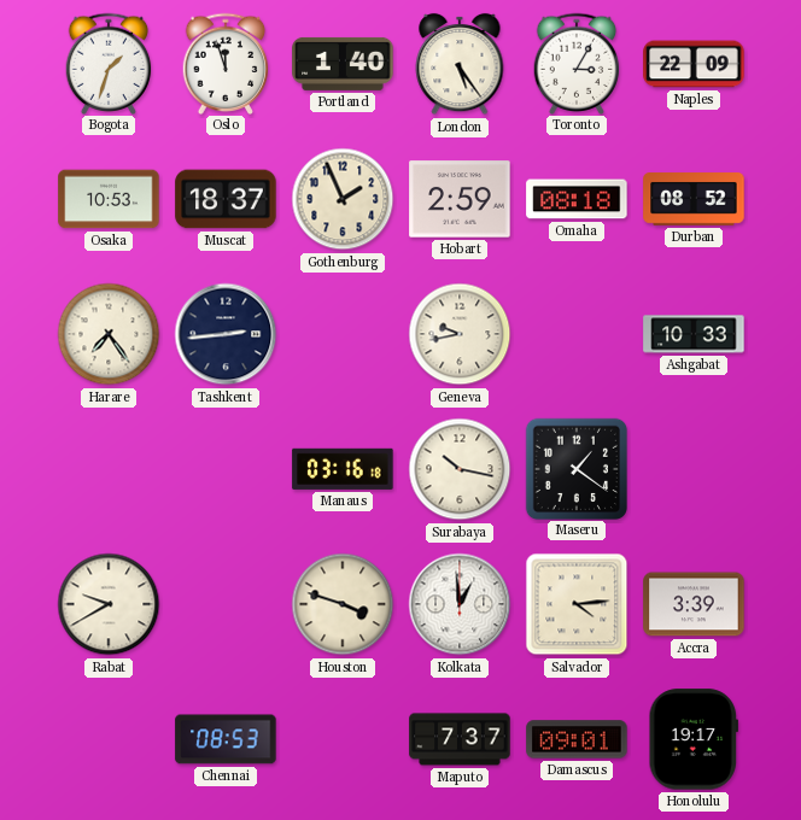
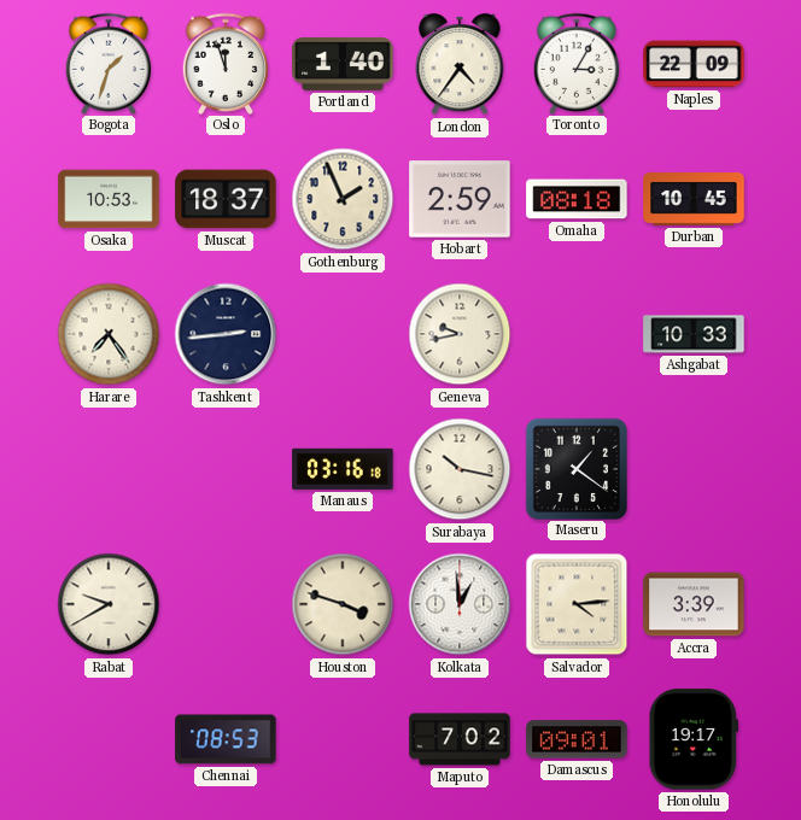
London: 5:24 -> 4:36 (460, 64)
Durban: 08:52 -> 10:45 (694, 200)
Maputo: 7:37 -> 7:02 (460, 739)
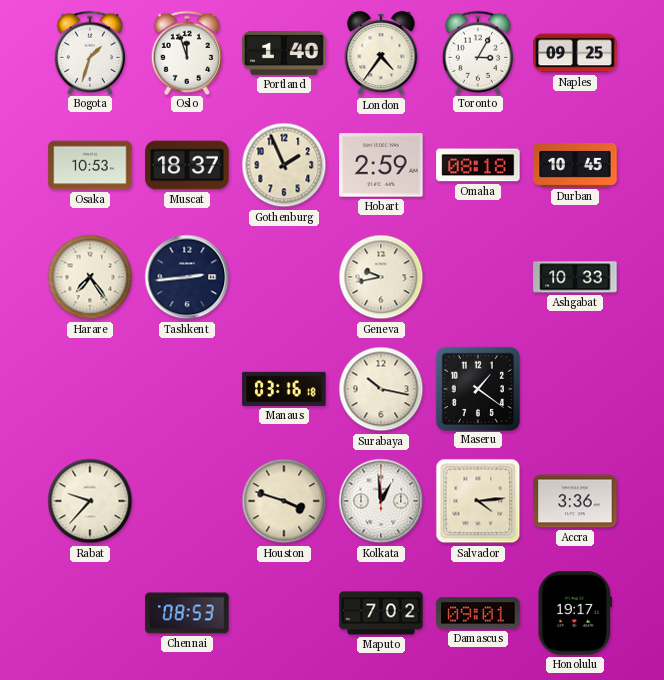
Naples: 22:09 -> 09:25 (575, 53)
Rabat: 9:40 -> 9:37 (90, 501)
Accra: 3:39 -> 3:36 (575, 501)
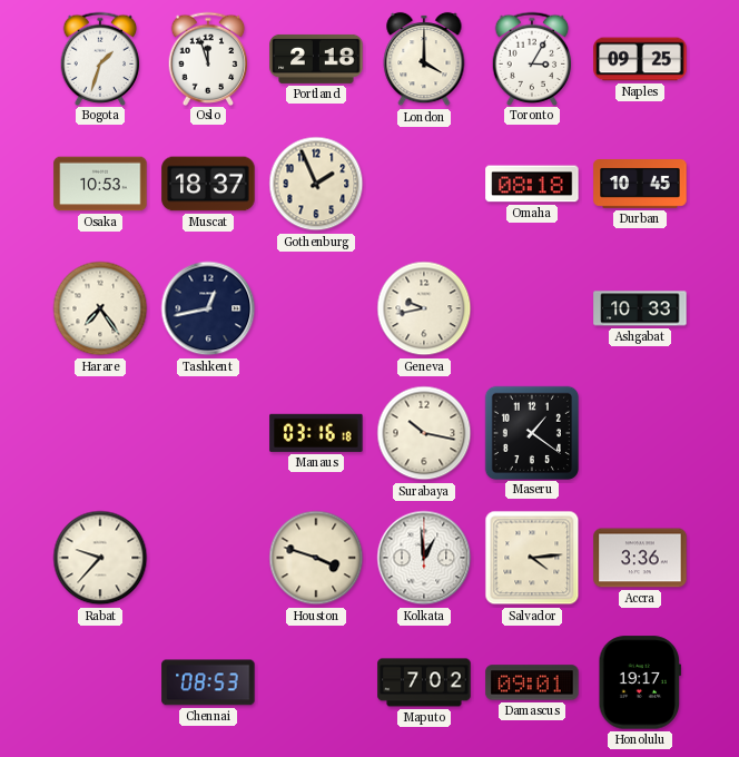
Portland: 1:40 -> 2:18 (316, 59)
London: 4:36 -> 4:00 (424, 59)
Hobart: 2:59 -> none (381, 165)
Tashkent: 2:44 -> 12:43 (208, 308)
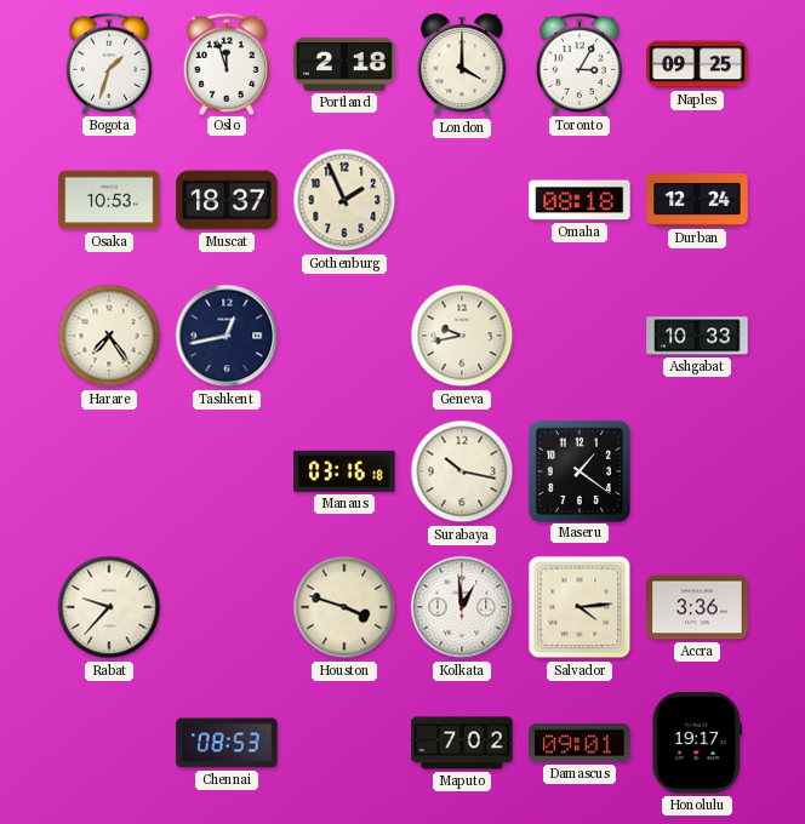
Durban: 10:45 -> 12:24 (697, 201)
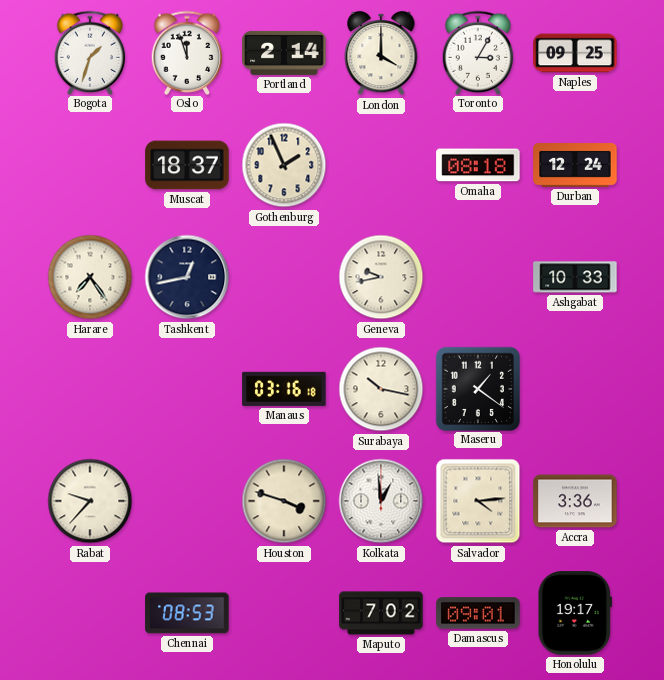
Portland: 2:18 -> 2:14 (284, 53)
Osaka: 10:53 -> none (109, 200)
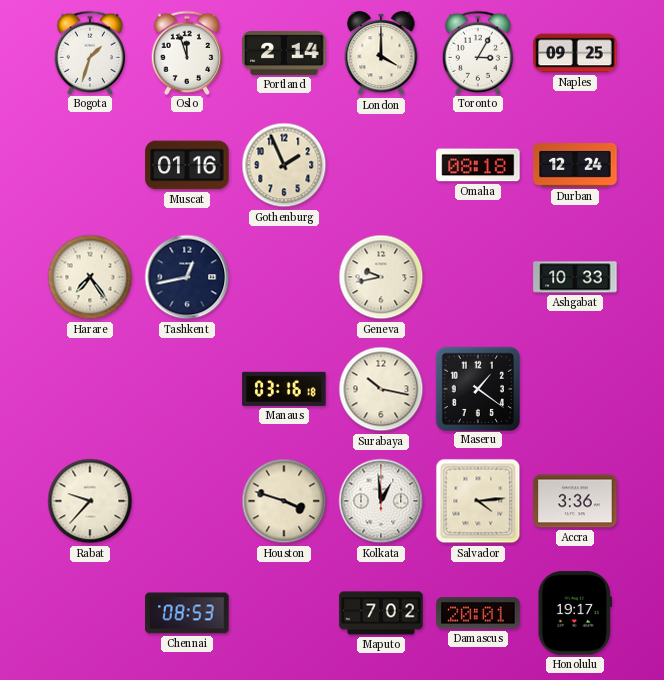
Muscat: 18:37 -> 01:16 (187, 165)
Damascus: 09:01 -> 20:01 (478, 613)
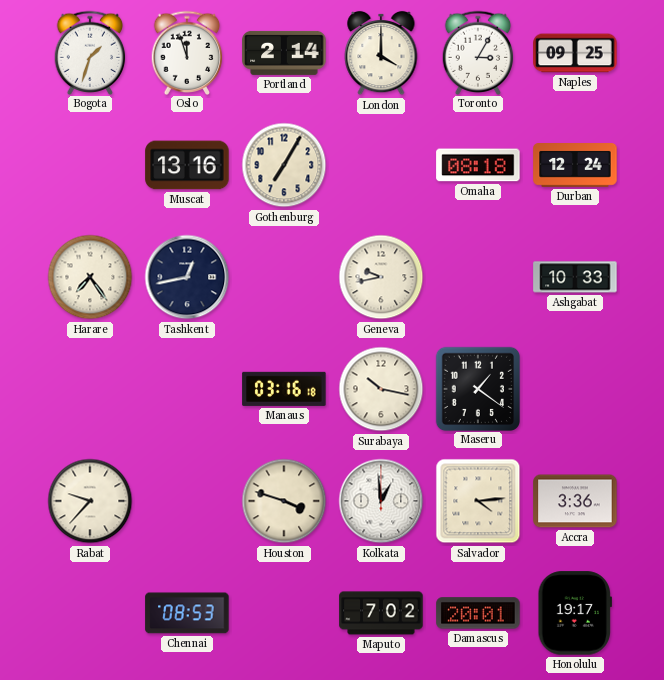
Muscat: 01:16 -> 13:16 (187, 165)
Gothenburg: 1:56 -> 7:05 (284, 165)
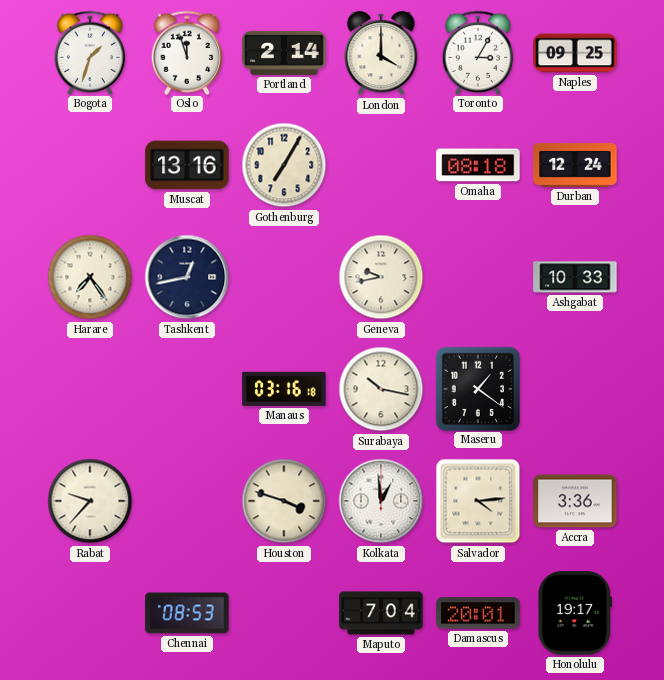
Maputo: 7:02 -> 7:04 (381, 613)
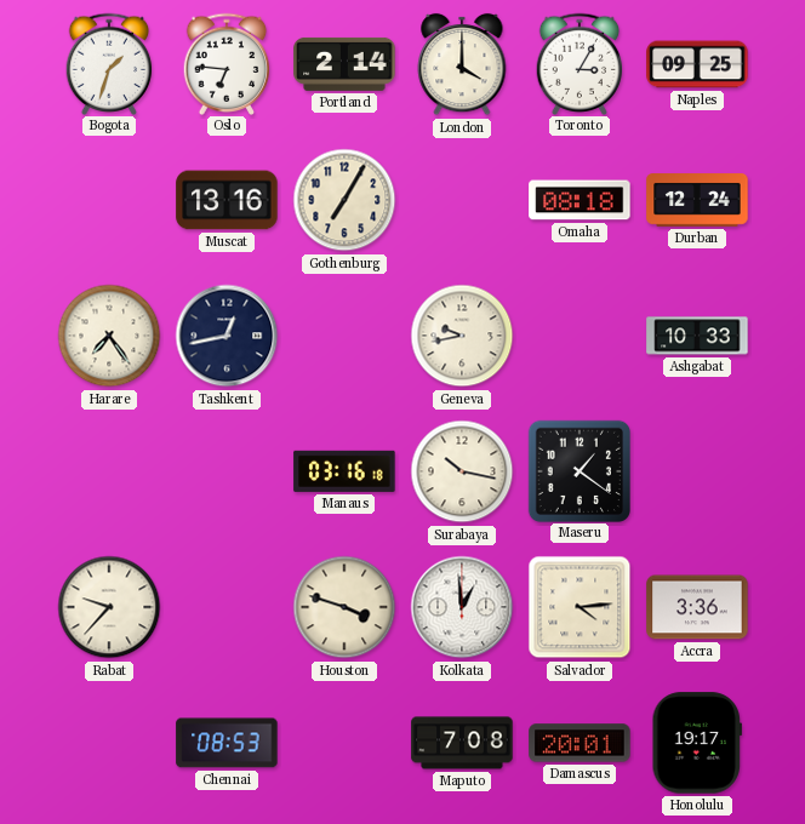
Oslo: 11:57 -> 6:46 (227, 63)
Maputo: 7:04 -> 7:08 (462, 743)
